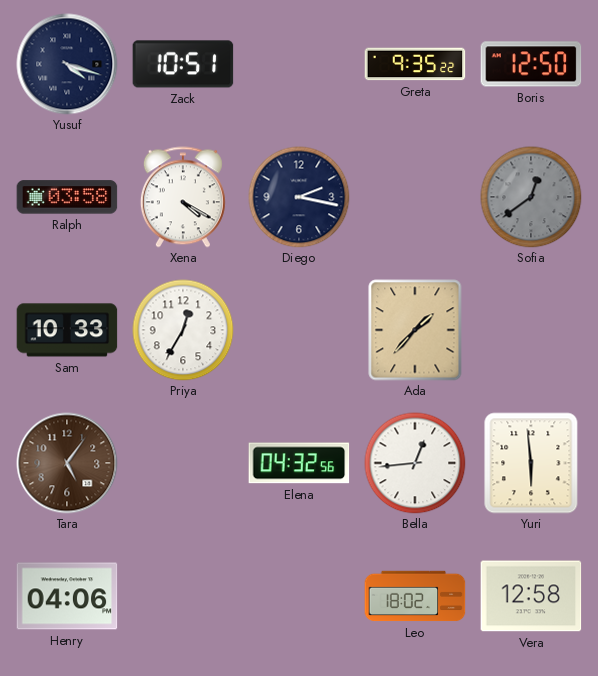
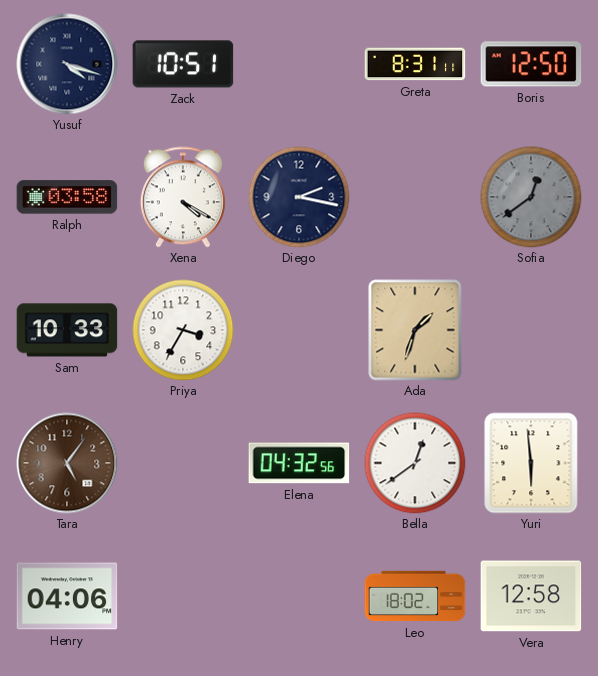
Greta: 9:35 -> 8:31 (415, 64)
Priya: 12:35 -> 3:35 (183, 330)
Ada: 1:37 -> 1:33 (415, 330)
Bella: 12:44 -> 12:39 (415, 463)
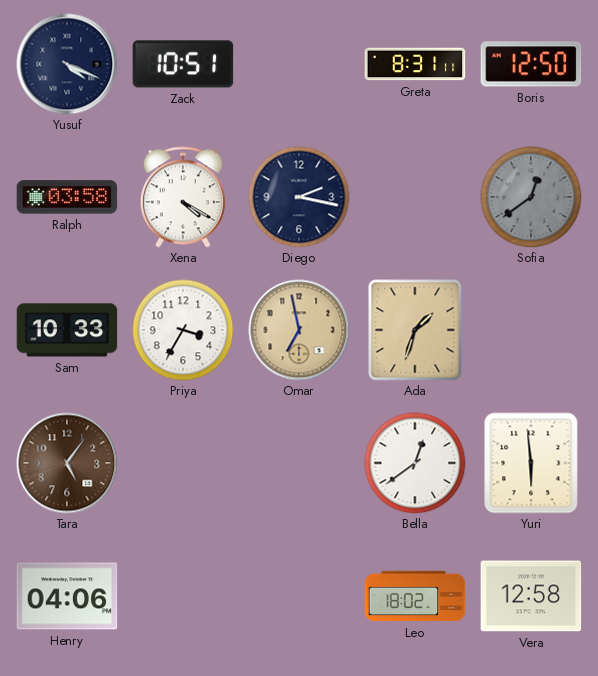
Yusuf: 4:18 -> 4:19 (67, 64)
Omar: none -> 6:58 (299, 330)
Elena: 04:32 -> none (299, 463)
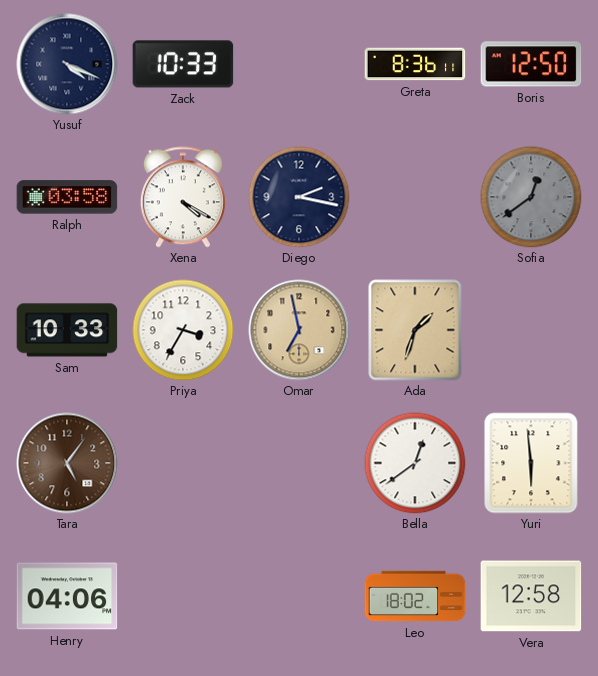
Zack: 10:51 -> 10:33 (183, 64)
Greta: 8:31 -> 8:36 (415, 64)
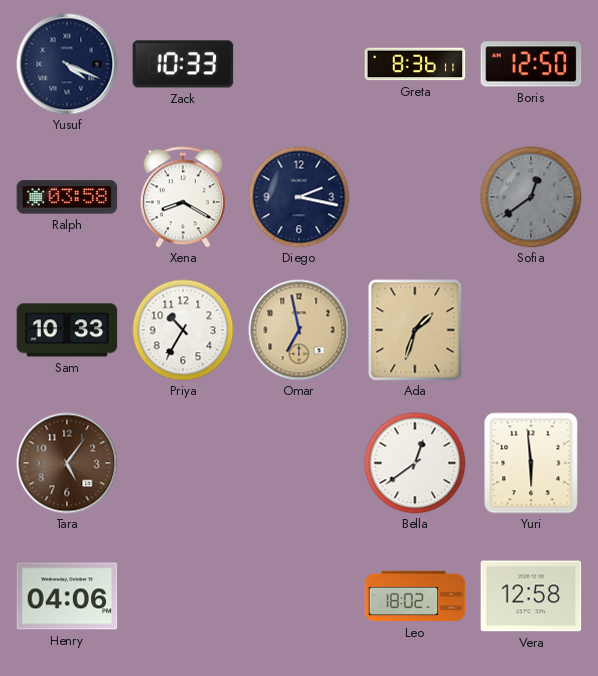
Xena: 4:20 -> 8:20 (183, 197)
Priya: 3:35 -> 10:35 (183, 330)
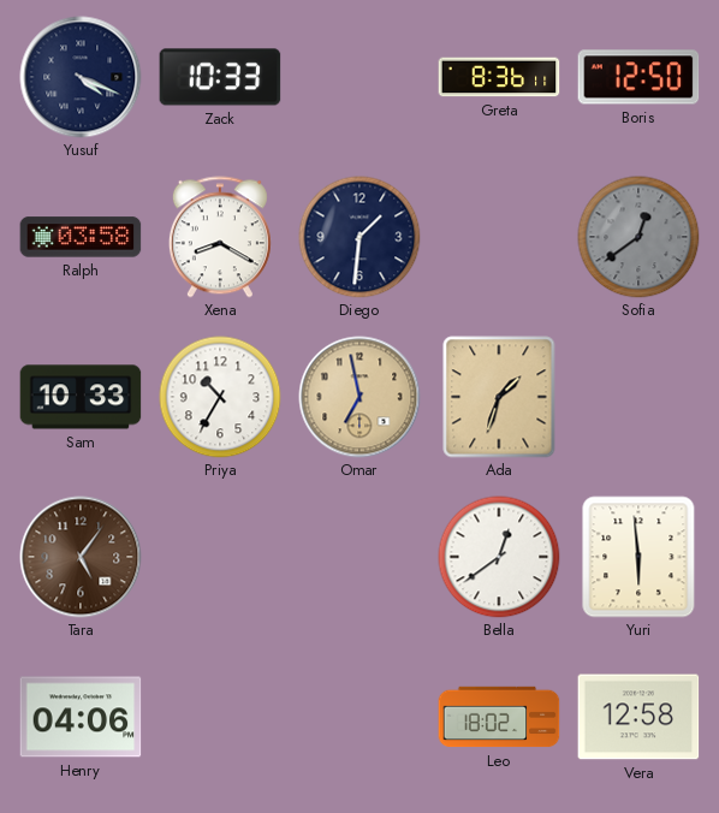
Diego: 2:17 -> 1:31 (359, 237)
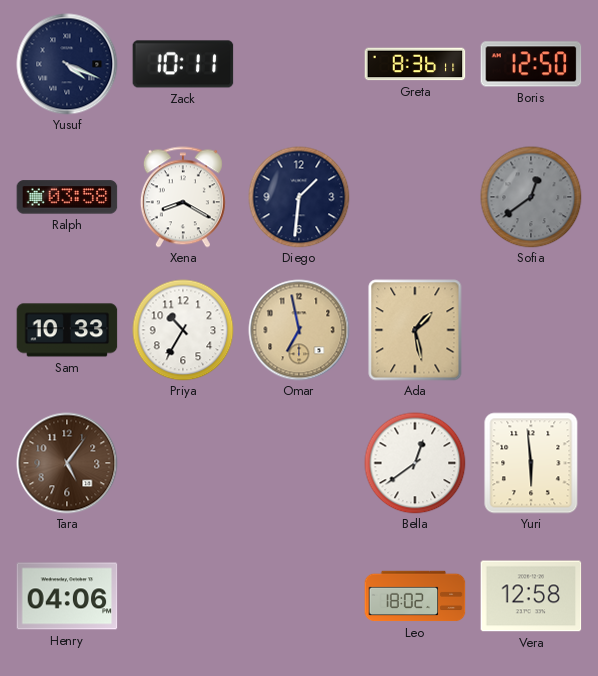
Zack: 10:33 -> 10:11 (183, 64)
Ada: 1:33 -> 1:28 (415, 330)
